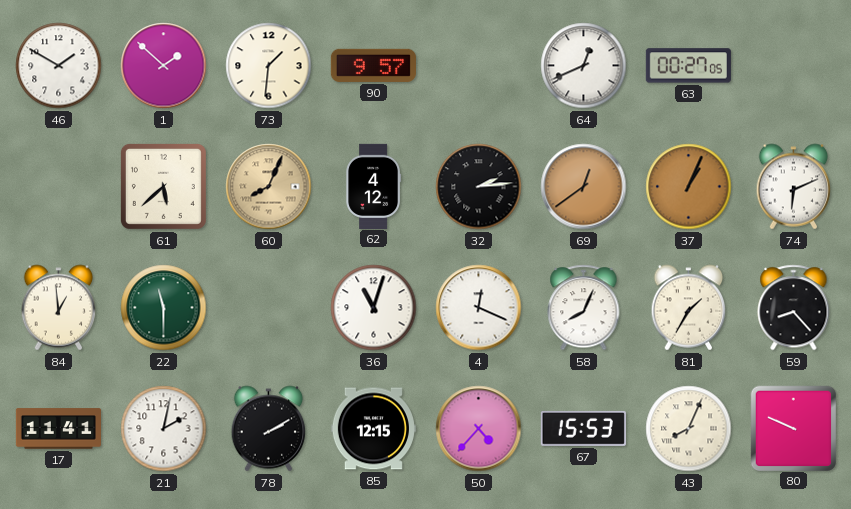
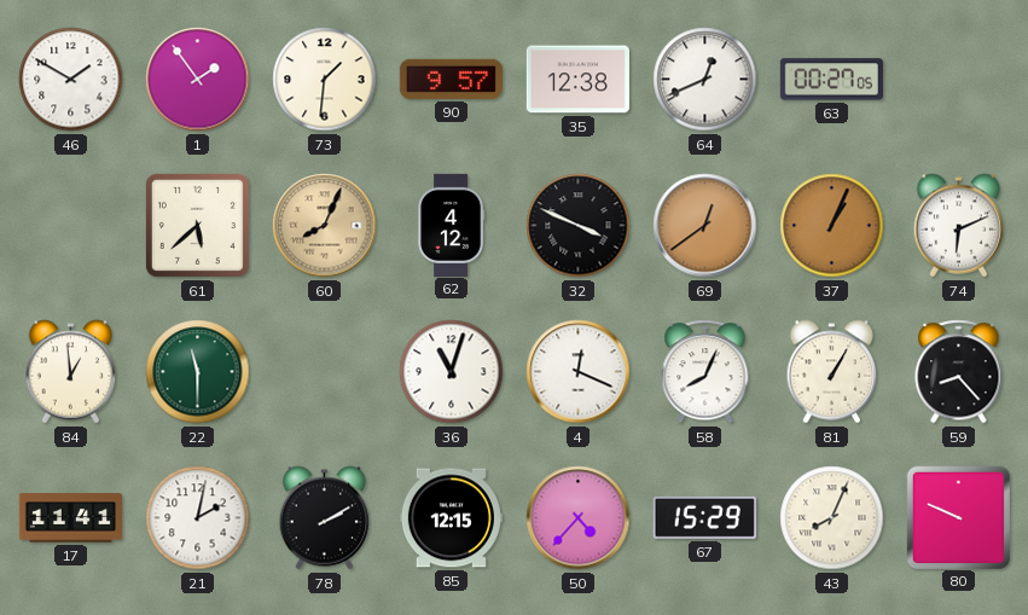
1: 1:52 -> 1:54 (198, 80)
35: none -> 12:38 (577, 80)
32: 2:14 -> 3:49 (579, 226)
81: 1:35 -> 1:05 (832, 372)
67: 15:53 -> 15:29 (704, 517)
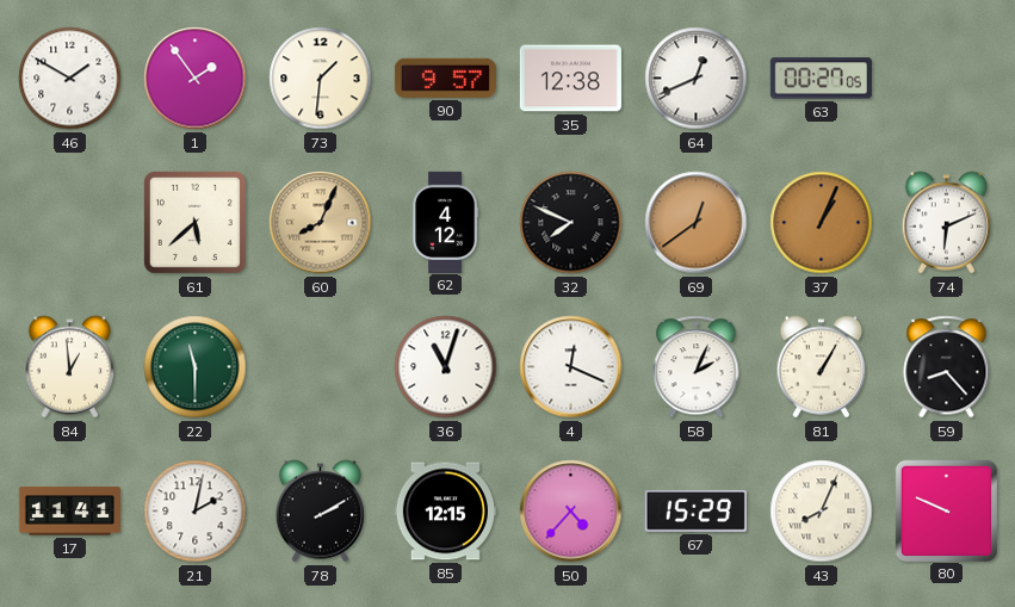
32: 3:49 -> 7:49 (571, 223)
58: 8:04 -> 2:04 (697, 367)
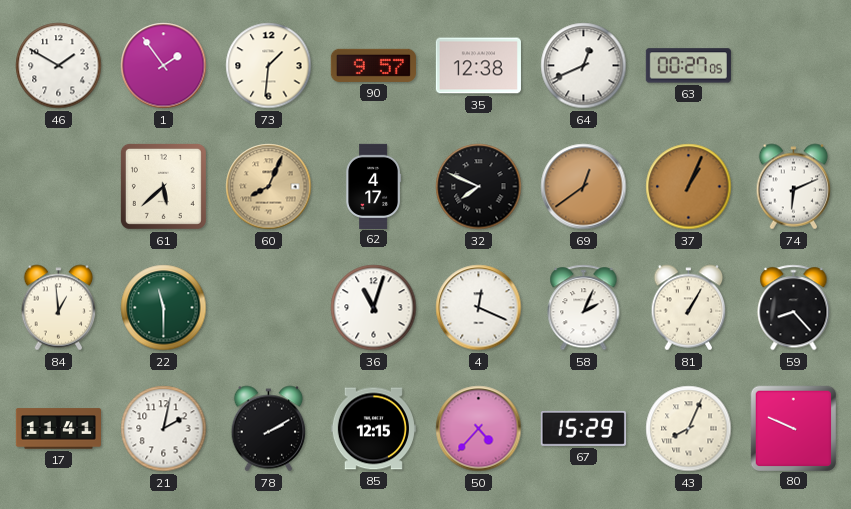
62: 4:12 -> 4:17 (373, 186)
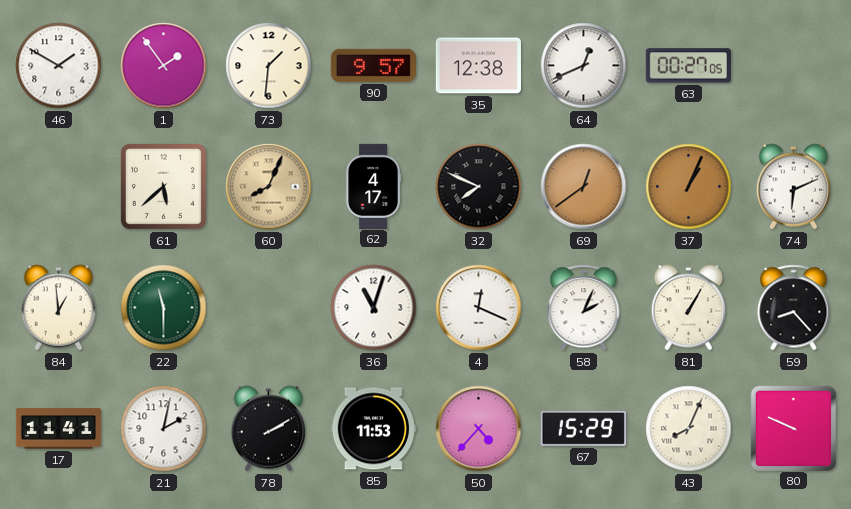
85: 12:15 -> 11:53 (373, 429)
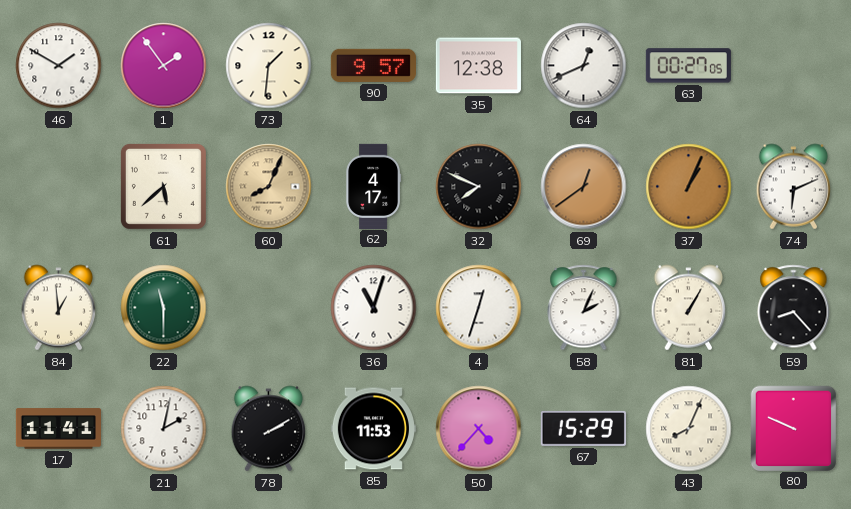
4: 12:19 -> 12:33 (479, 308)
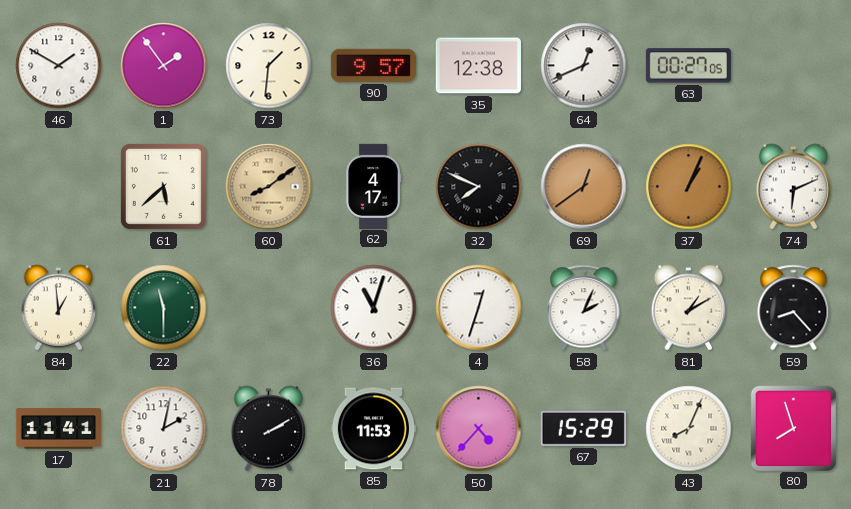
60: 8:04 -> 8:09 (269, 187)
81: 1:05 -> 1:10 (689, 308)
80: 9:49 -> 7:57 (793, 428)
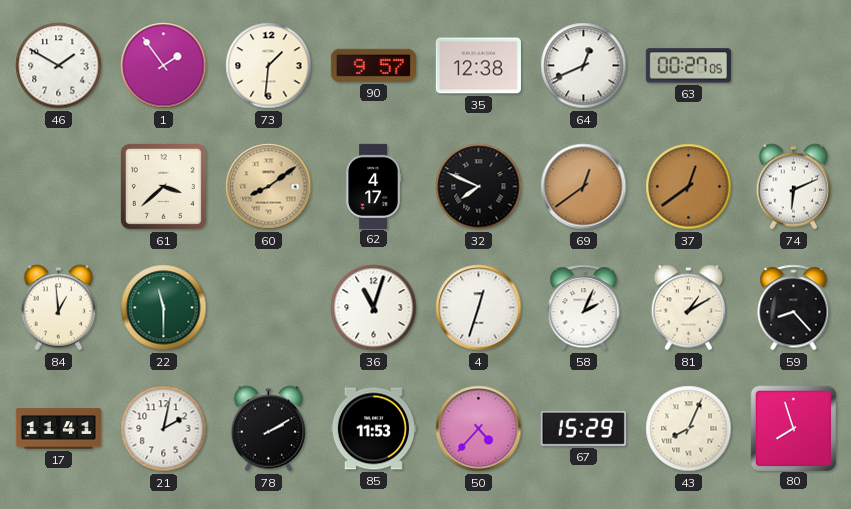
61: 5:38 -> 3:38 (163, 186)
37: 1:04 -> 12:39 (689, 187)
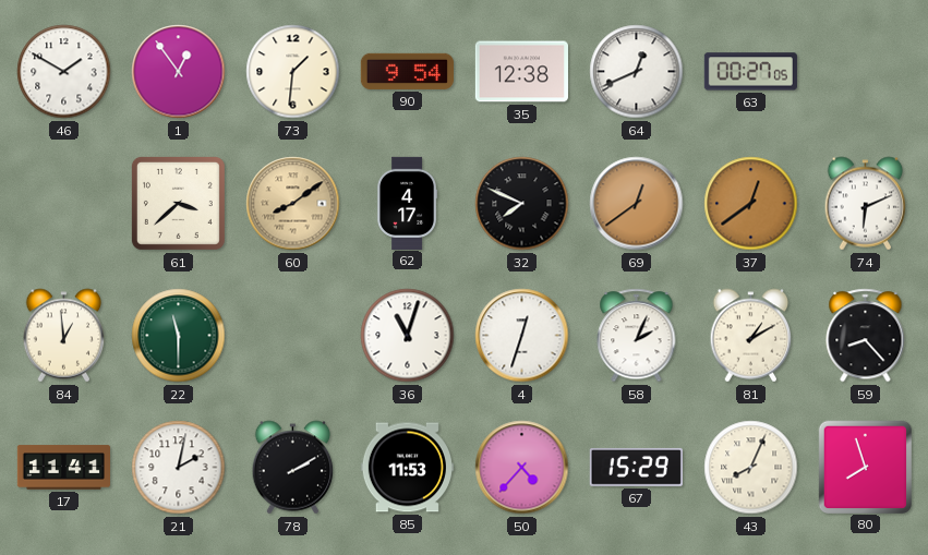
1: 1:54 -> 12:54 (179, 72)
90: 9:57 -> 9:54 (407, 71)
